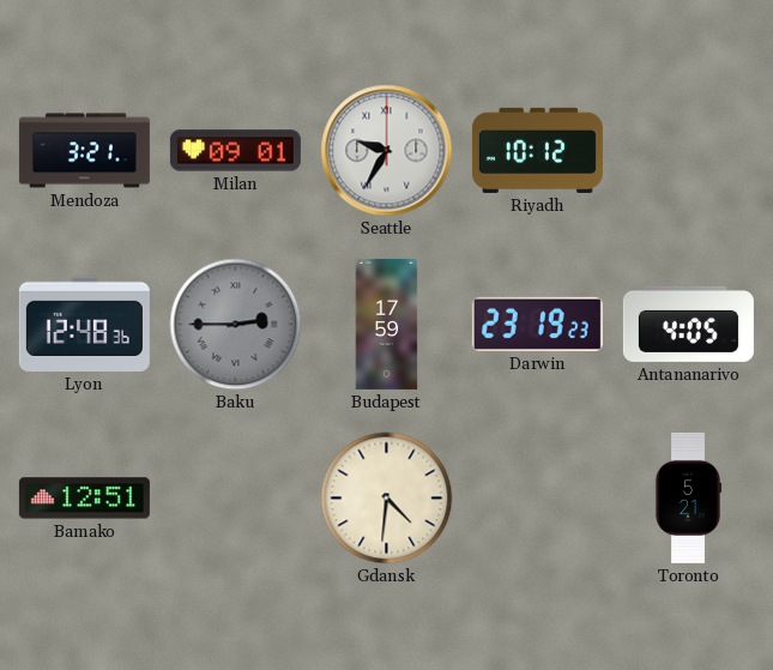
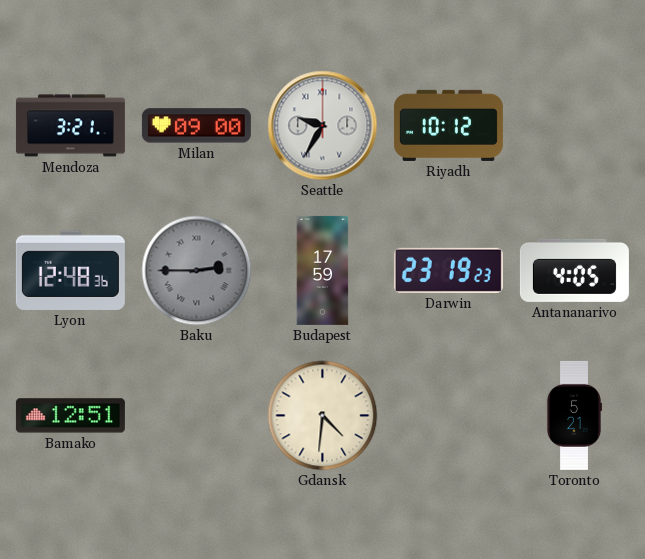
Milan: 09:01 -> 09:00 (196, 126)
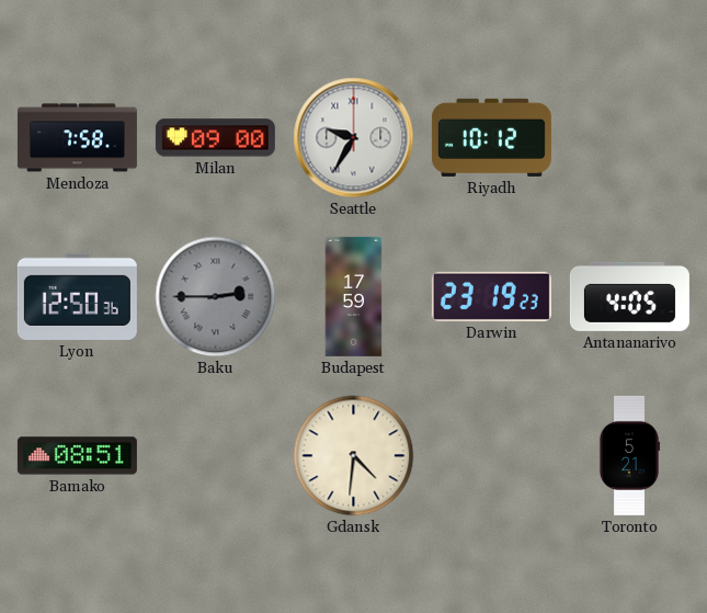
Mendoza: 3:21 -> 7:58 (77, 138)
Lyon: 12:48 -> 12:50 (77, 296)
Bamako: 12:51 -> 08:51 (77, 456)
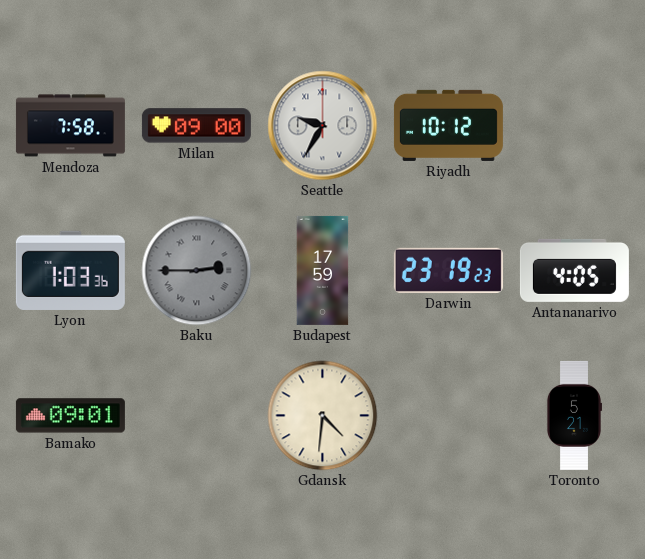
Lyon: 12:50 -> 1:03 (70, 270)
Bamako: 08:51 -> 09:01 (70, 416)
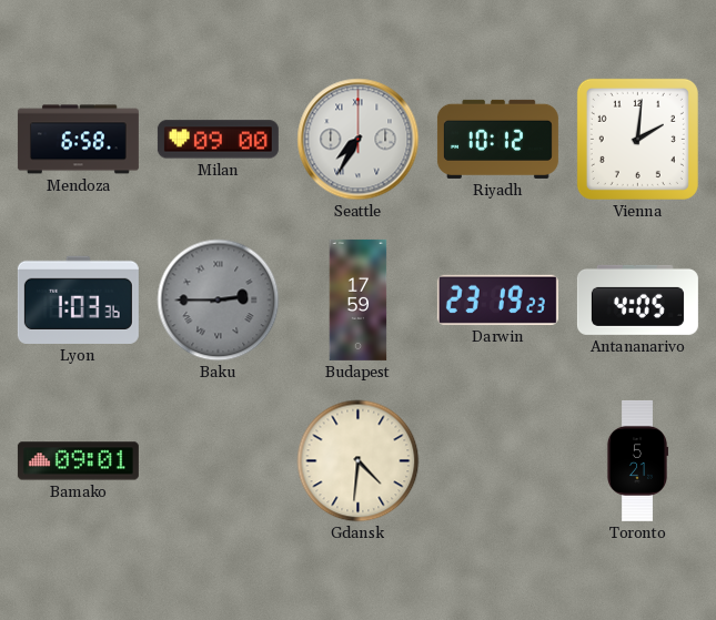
Mendoza: 7:58 -> 6:58 (78, 140)
Seattle: 9:35 -> 7:35 (359, 140)
Vienna: none -> 2:01 (637, 139)
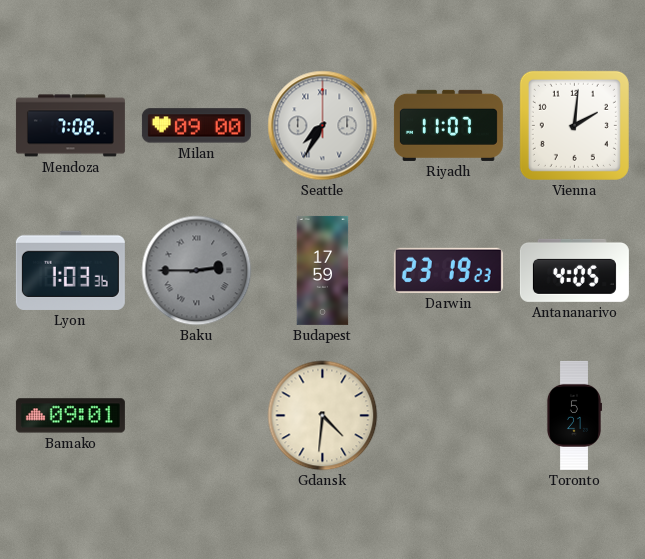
Mendoza: 6:58 -> 7:08 (70, 126)
Riyadh: 10:12 -> 11:07 (448, 125)
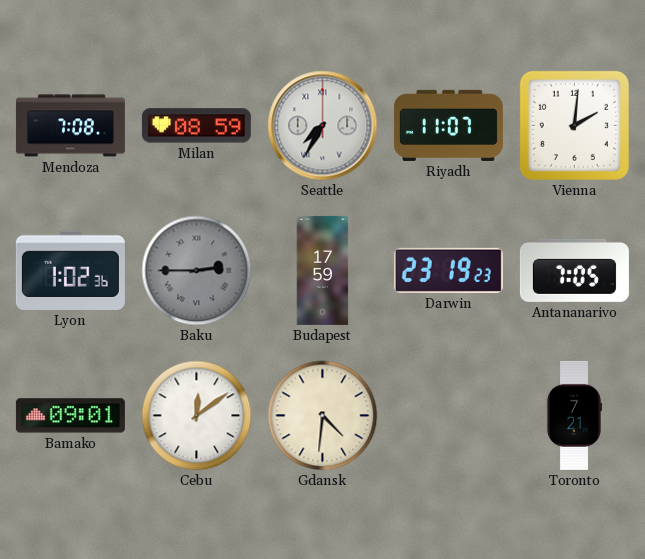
Milan: 09:00 -> 08:59 (196, 126)
Lyon: 1:03 -> 1:02 (70, 270)
Antananarivo: 4:05 -> 7:05 (574, 270)
Cebu: none -> 12:09 (197, 416)
Toronto: 5:21 -> 7:21 (573, 415)
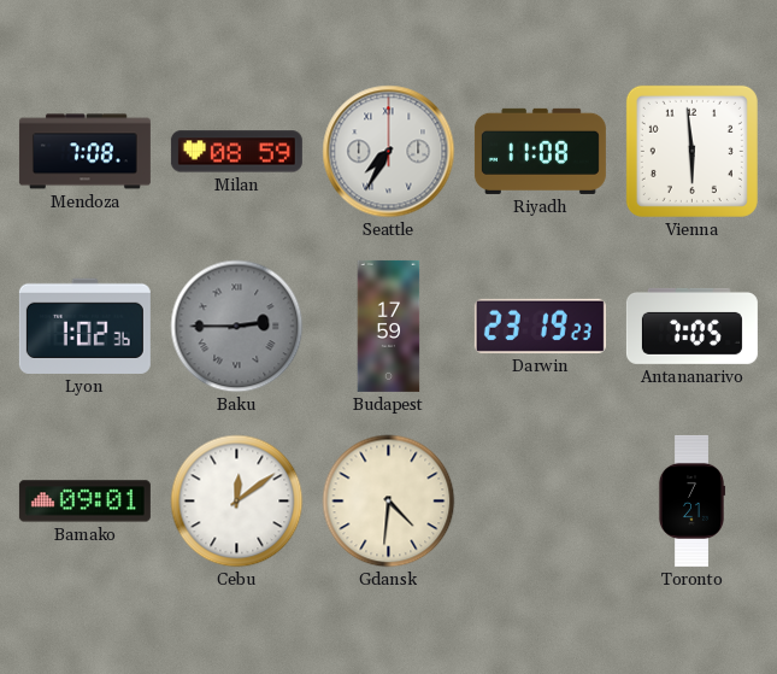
Riyadh: 11:07 -> 11:08 (540, 151)
Vienna: 2:01 -> 5:59 (691, 151)
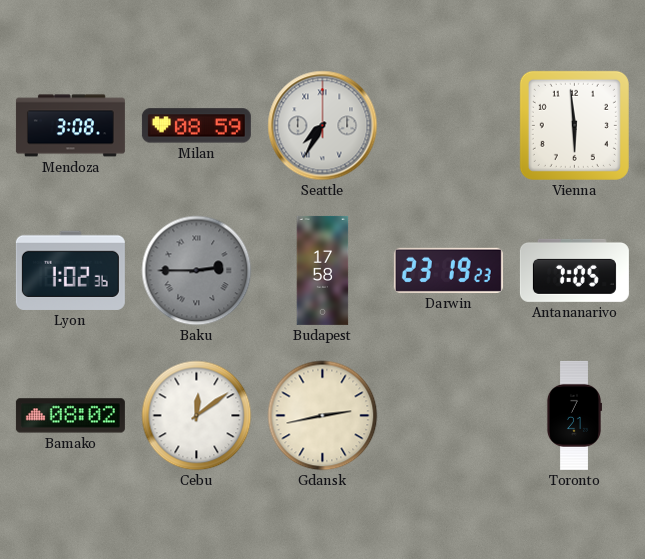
Mendoza: 7:08 -> 3:08 (70, 126)
Riyadh: 11:08 -> none (540, 151)
Budapest: 17:59 -> 17:58 (323, 270)
Bamako: 09:01 -> 08:02 (70, 416)
Gdansk: 4:31 -> 2:43 (323, 416)
